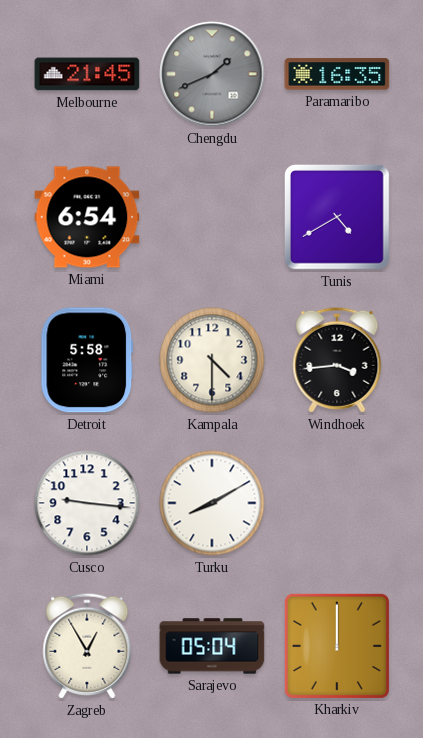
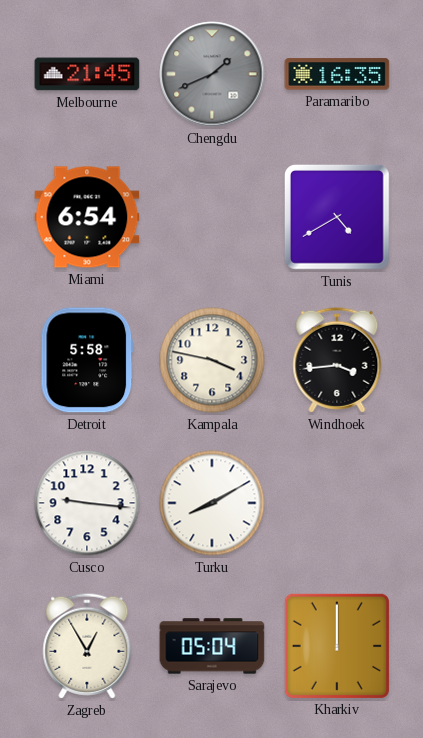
Kampala: 4:30 -> 3:47 (212, 360)
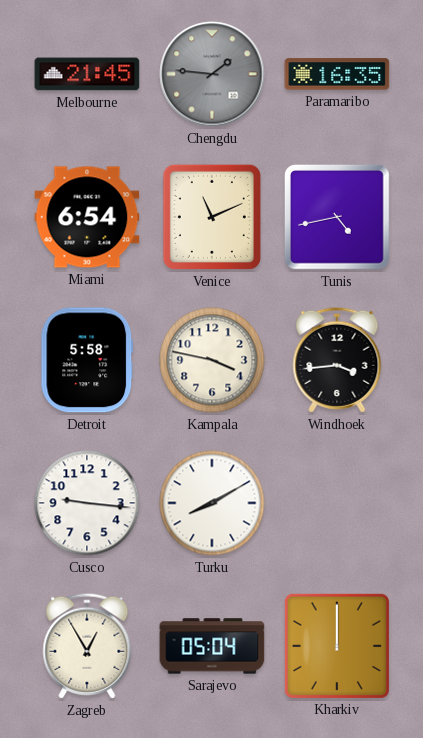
Chengdu: 1:41 -> 1:46 (212, 74)
Venice: none -> 11:11 (212, 217)
Tunis: 4:40 -> 4:43 (337, 217)
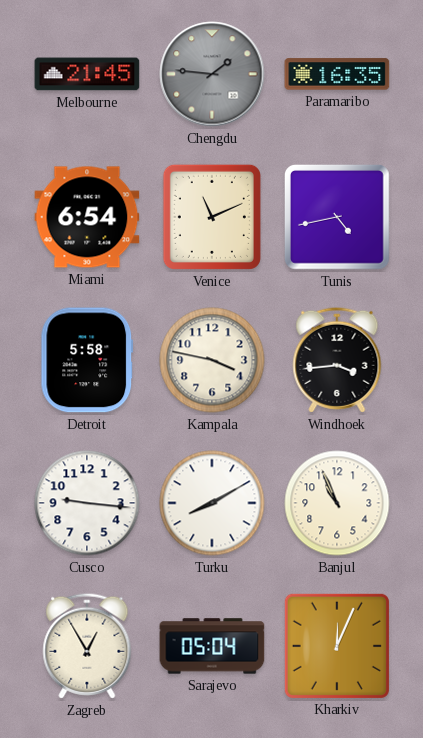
Banjul: none -> 10:56 (337, 503)
Kharkiv: 12:00 -> 12:04 (337, 646)
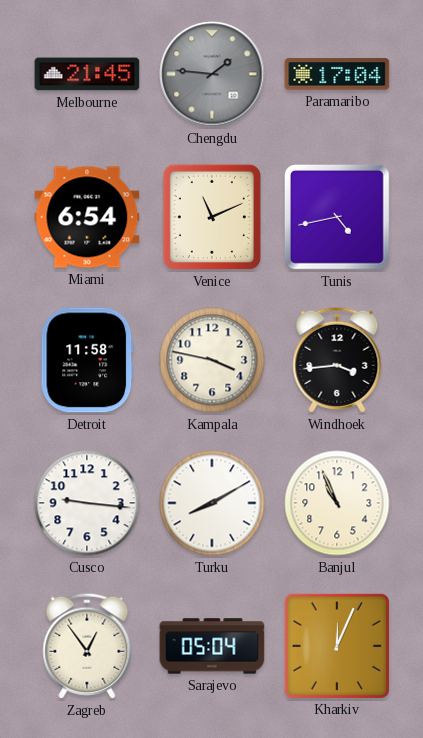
Paramaribo: 16:35 -> 17:04 (337, 74)
Detroit: 5:58 -> 11:58 (87, 360)
Zagreb: 12:55 -> 12:54 (87, 646)
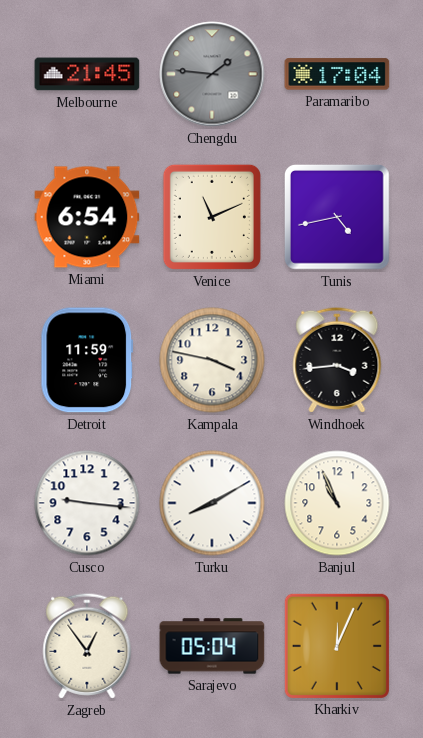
Detroit: 11:58 -> 11:59 (87, 360)
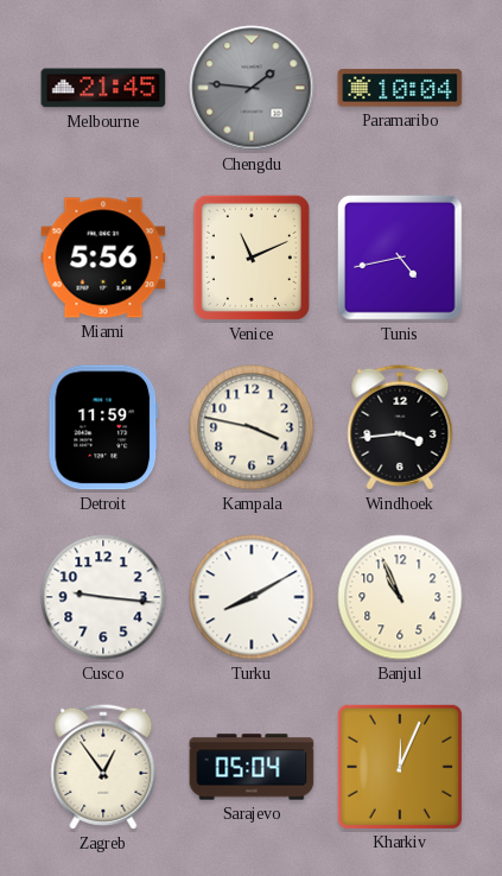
Paramaribo: 17:04 -> 10:04 (400, 88)
Miami: 6:54 -> 5:56 (103, 258)
